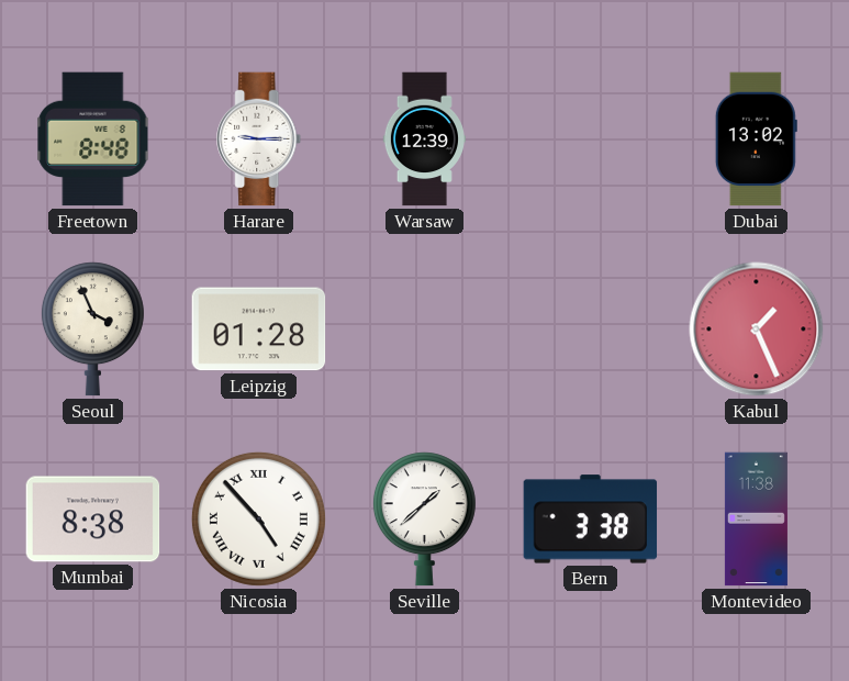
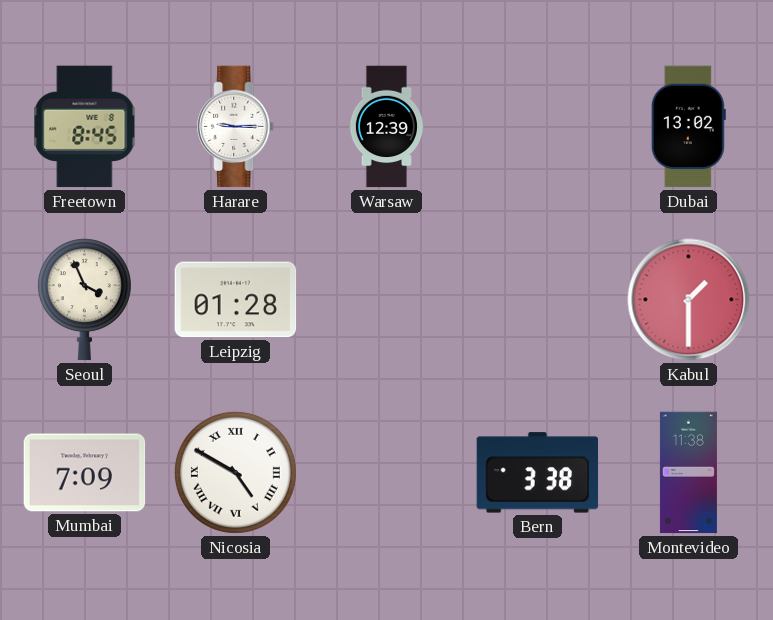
Freetown: 8:48 -> 8:45 (85, 127)
Kabul: 1:26 -> 1:30 (689, 300)
Mumbai: 8:38 -> 7:09 (85, 473)
Nicosia: 4:53 -> 4:50 (235, 472)
Seville: 1:38 -> none (424, 520)
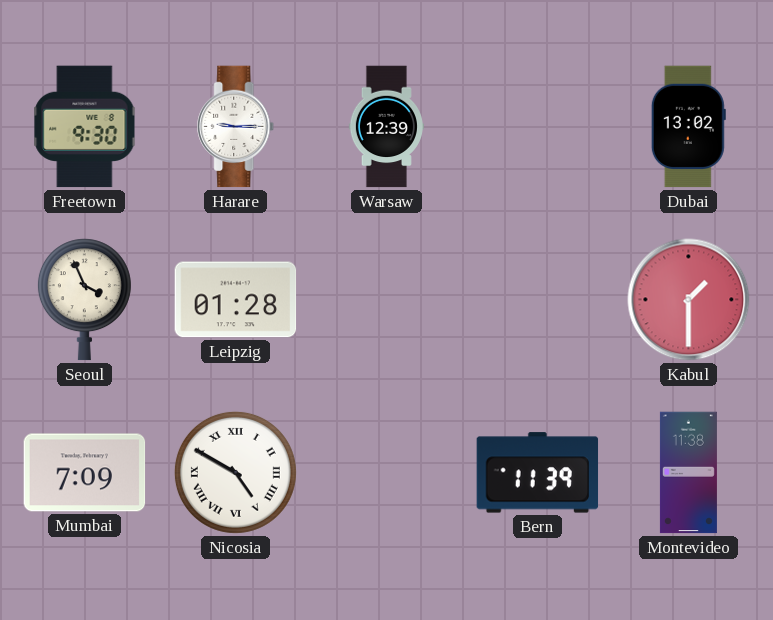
Freetown: 8:45 -> 9:30 (85, 127)
Bern: 3:38 -> 11:39 (538, 473)
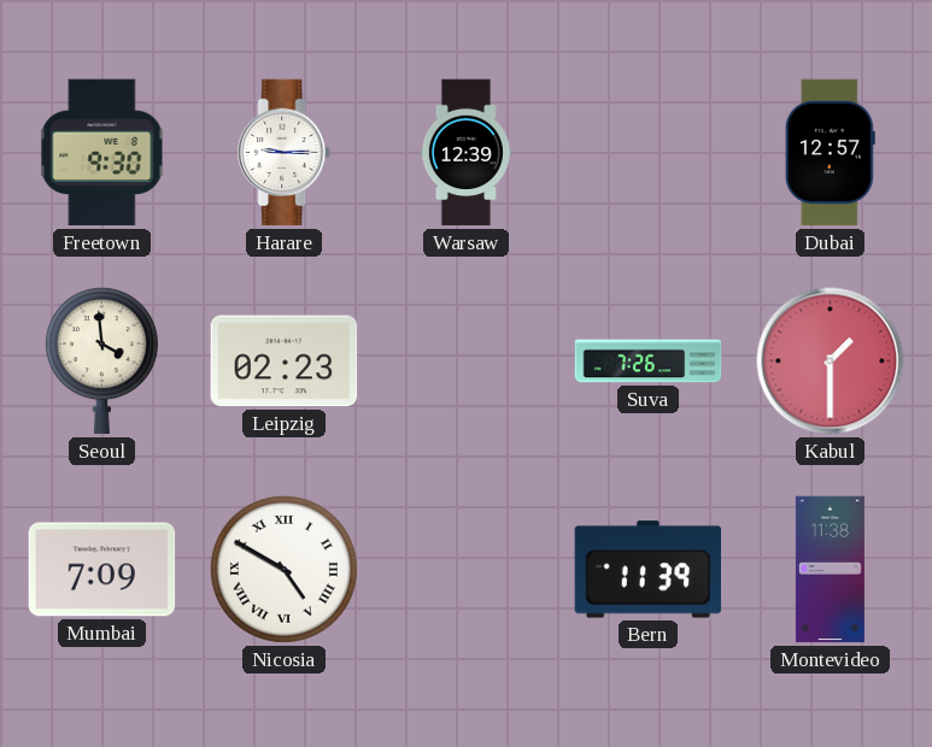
Dubai: 13:02 -> 12:57 (830, 153)
Seoul: 3:56 -> 3:59 (101, 361)
Leipzig: 01:28 -> 02:23 (285, 361)
Suva: none -> 7:26 (649, 361)
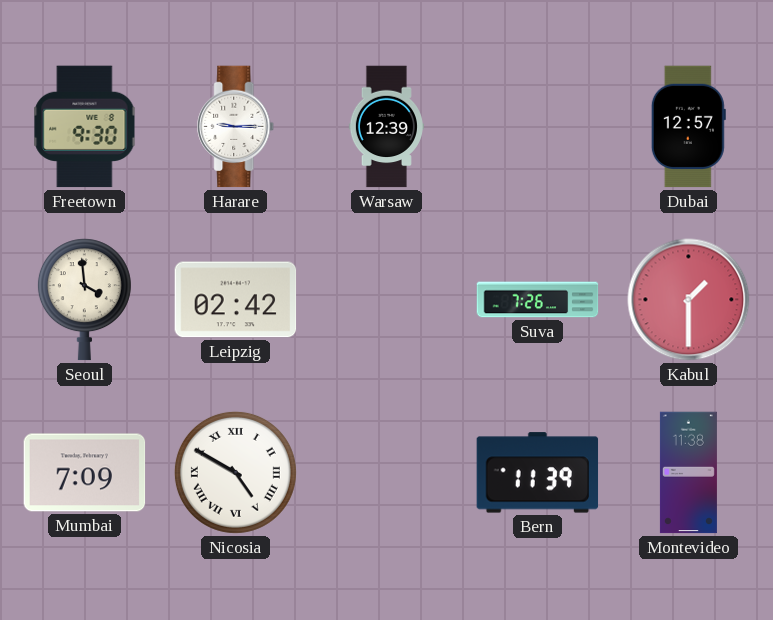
Leipzig: 02:23 -> 02:42 (236, 300)
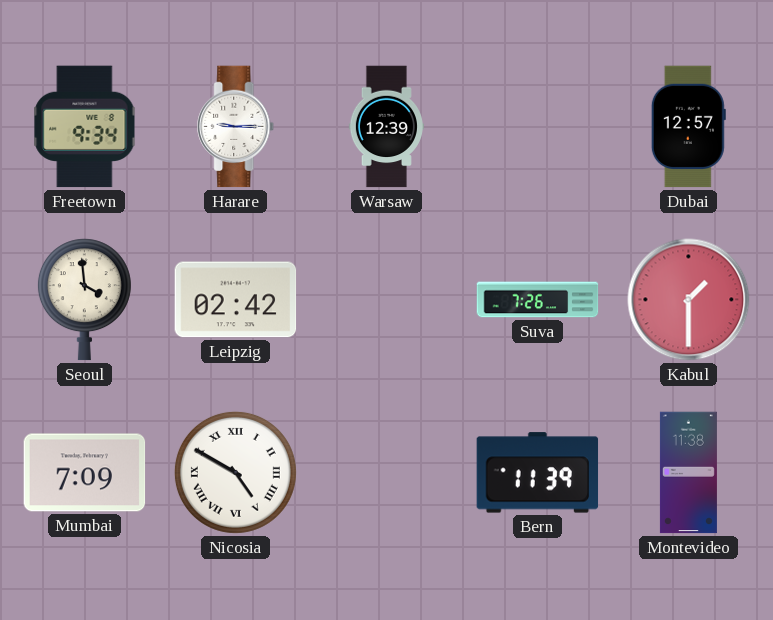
Freetown: 9:30 -> 9:34 (85, 127)
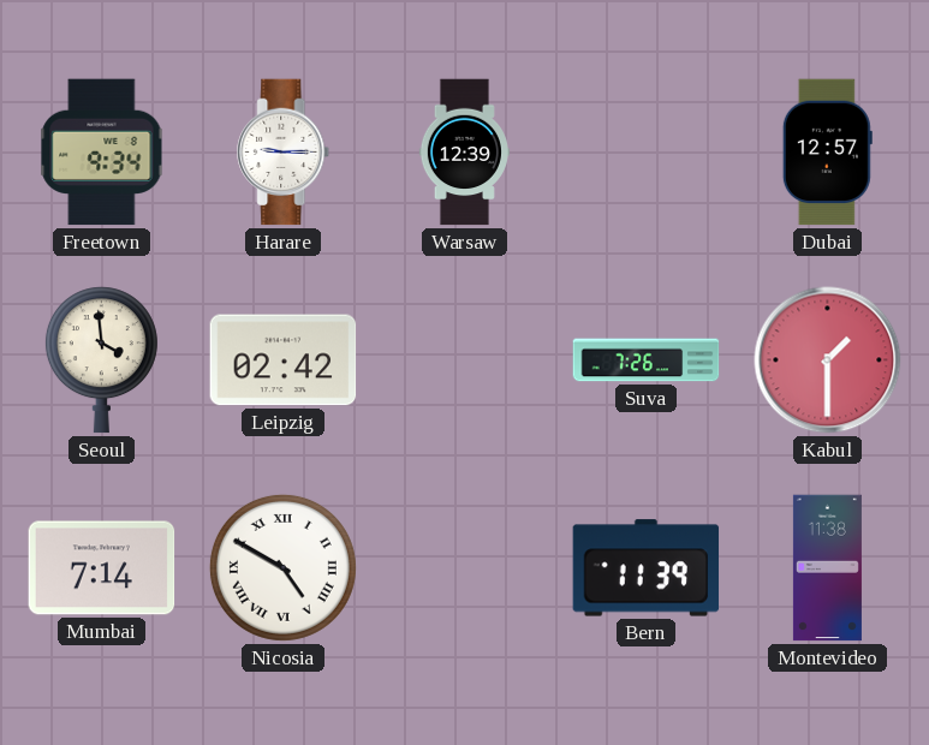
Mumbai: 7:09 -> 7:14 (102, 568)
